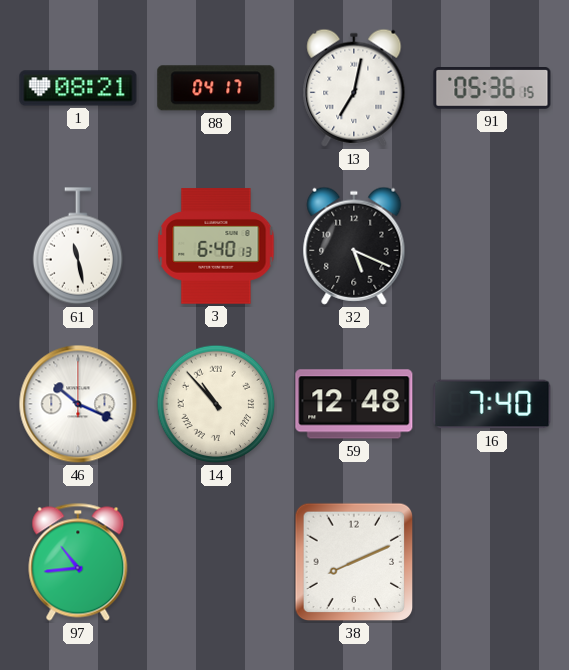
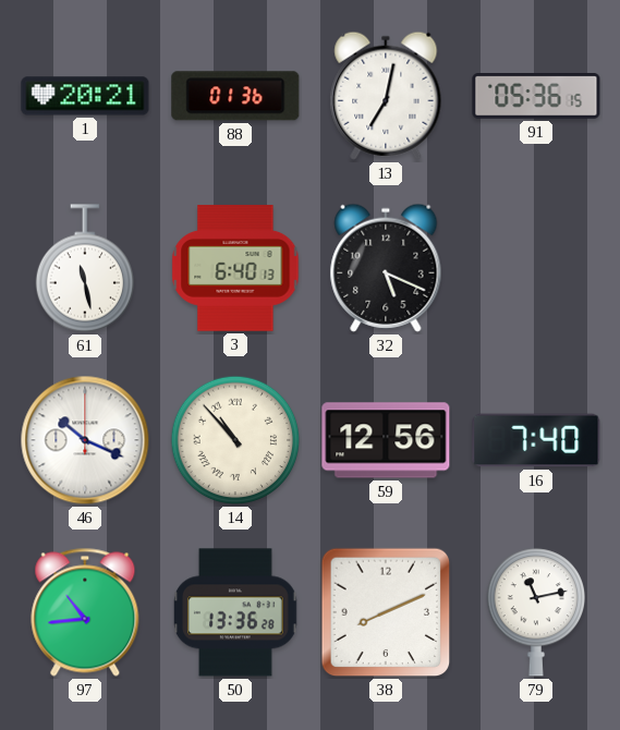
1: 08:21 -> 20:21 (85, 96)
88: 04:17 -> 01:36 (235, 96)
59: 12:48 -> 12:56 (386, 440)
50: none -> 13:36 (236, 612)
79: none -> 11:13 (536, 612)
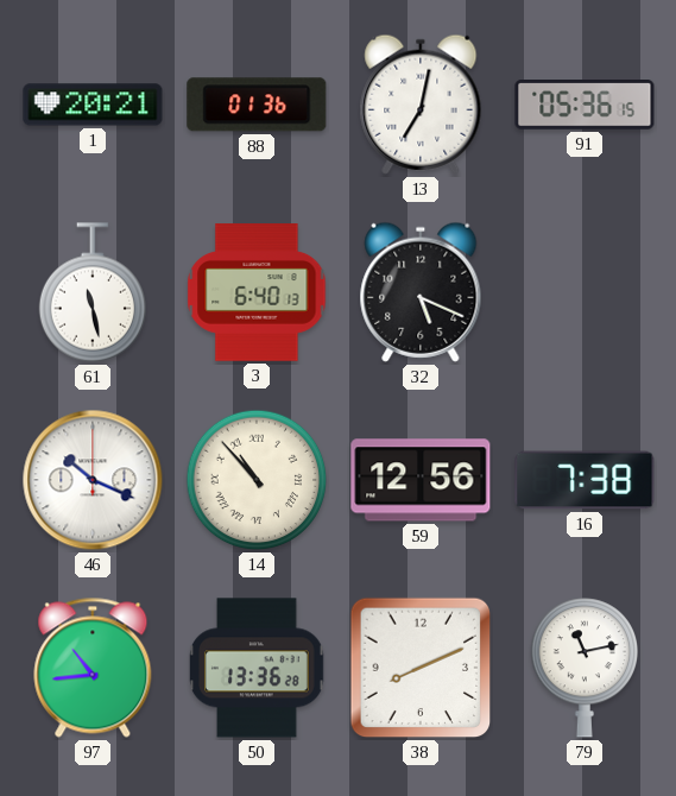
16: 7:40 -> 7:38 (585, 480)
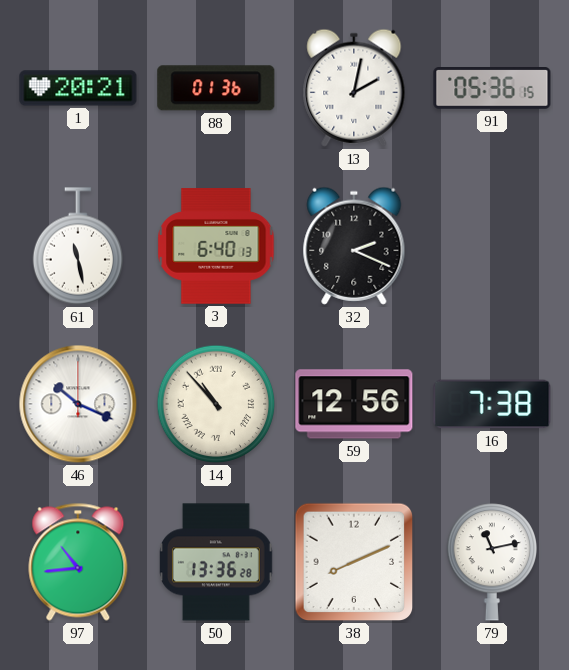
13: 7:02 -> 2:02 (354, 88)
32: 5:19 -> 2:19 (354, 246)
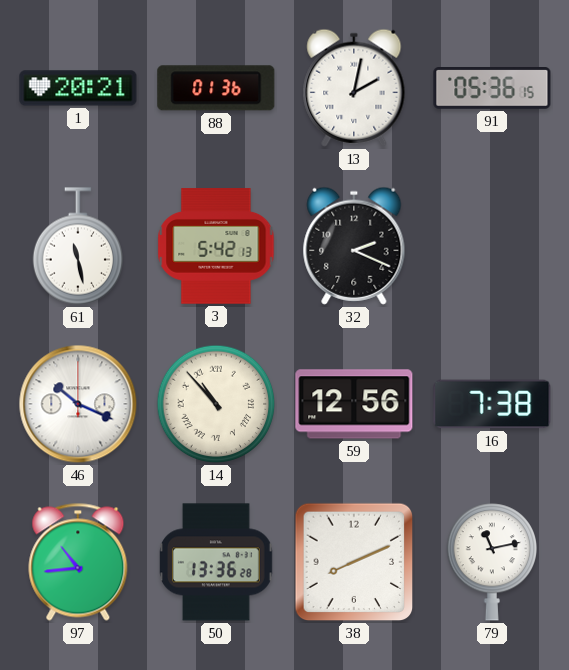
3: 6:40 -> 5:42 (216, 246)
